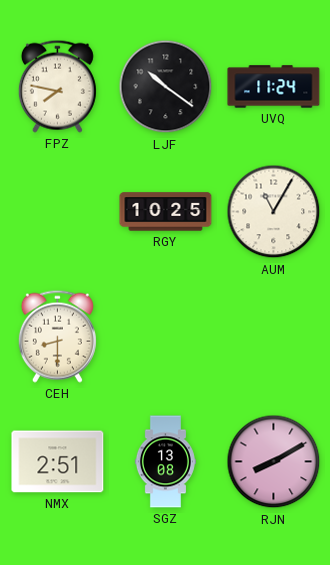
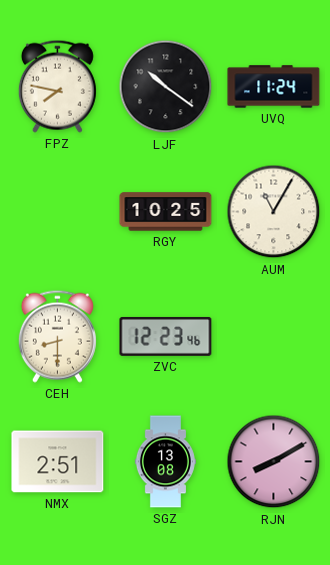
ZVC: none -> 12:23 (166, 336)
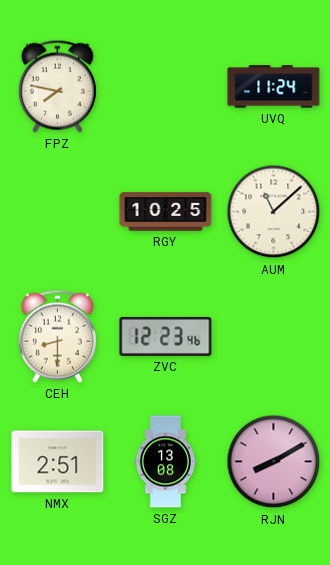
LJF: 10:21 -> none (166, 87)
AUM: 11:05 -> 11:08 (274, 212)
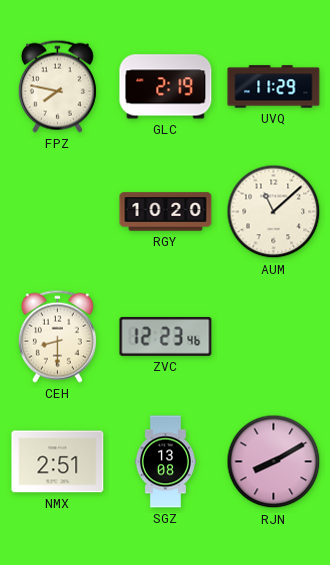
GLC: none -> 2:19 (166, 87)
UVQ: 11:24 -> 11:29 (274, 87)
RGY: 10:25 -> 10:20 (166, 212)
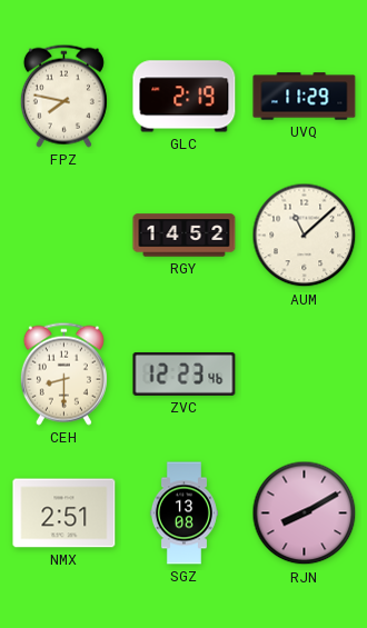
RGY: 10:20 -> 14:52 (185, 236)
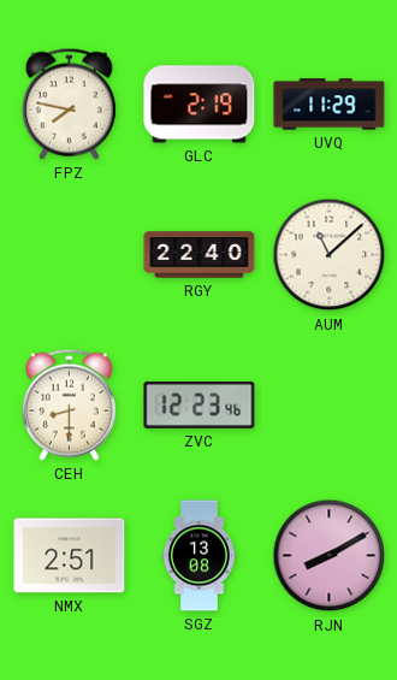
RGY: 14:52 -> 22:40 (200, 255)
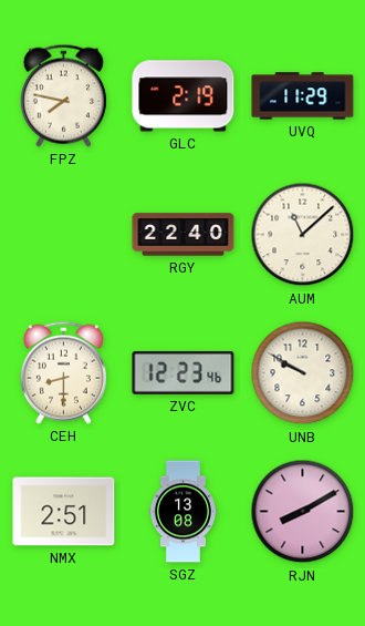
UNB: none -> 9:50 (303, 373)
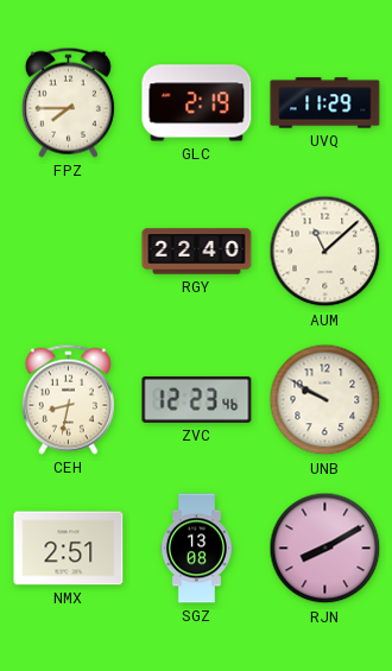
FPZ: 7:47 -> 7:45 (68, 102)
CEH: 8:30 -> 8:32 (68, 399)
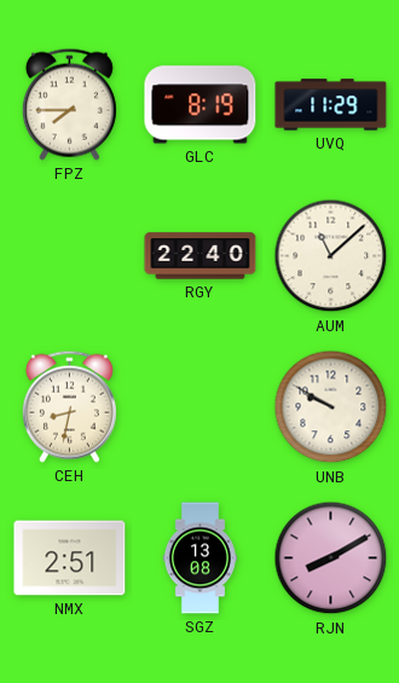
GLC: 2:19 -> 8:19 (201, 105)
ZVC: 12:23 -> none (197, 399)
